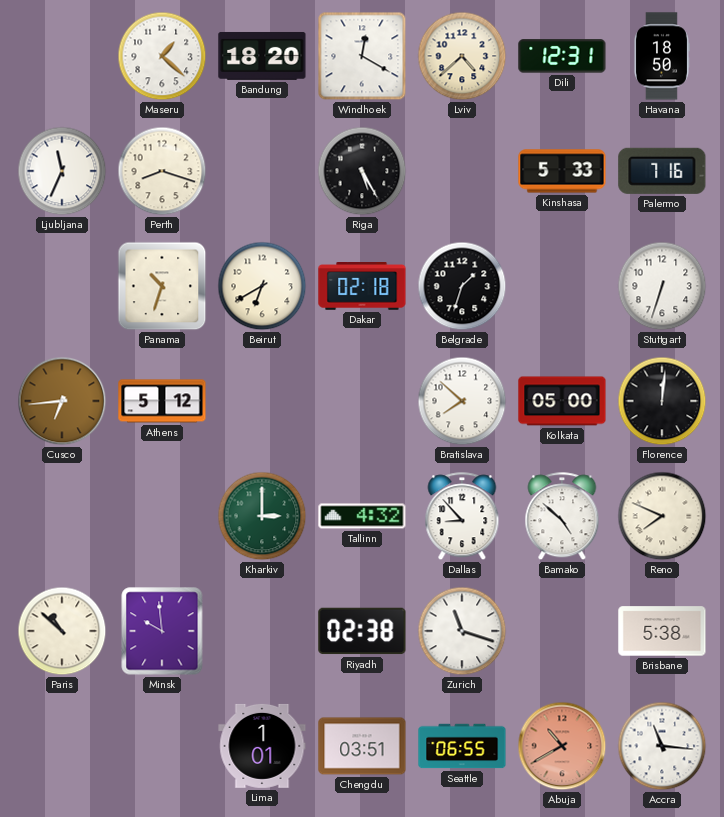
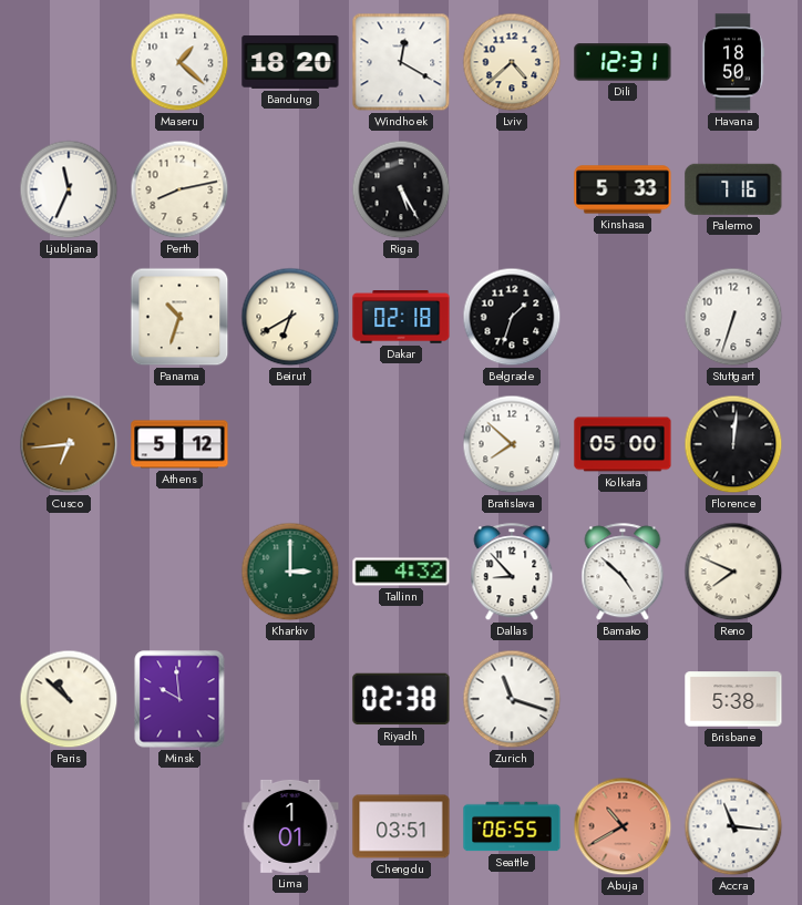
Perth: 8:18 -> 8:13 (179, 189)
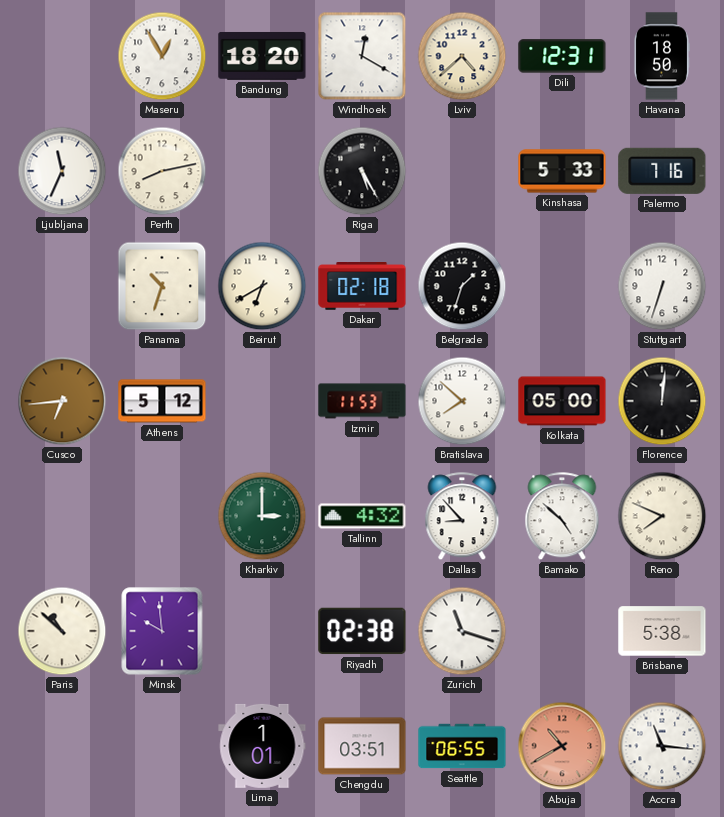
Maseru: 1:22 -> 12:55 (162, 56)
Izmir: none -> 11:53 (362, 401)
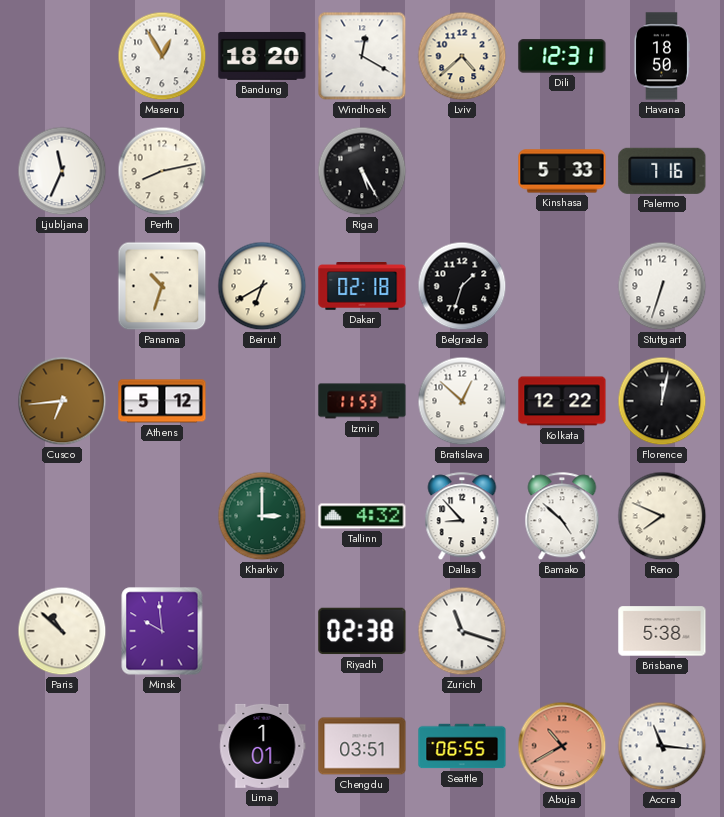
Bratislava: 7:52 -> 12:52 (462, 401)
Kolkata: 05:00 -> 12:22 (562, 401)
Florence: 12:01 -> 12:02 (662, 401)
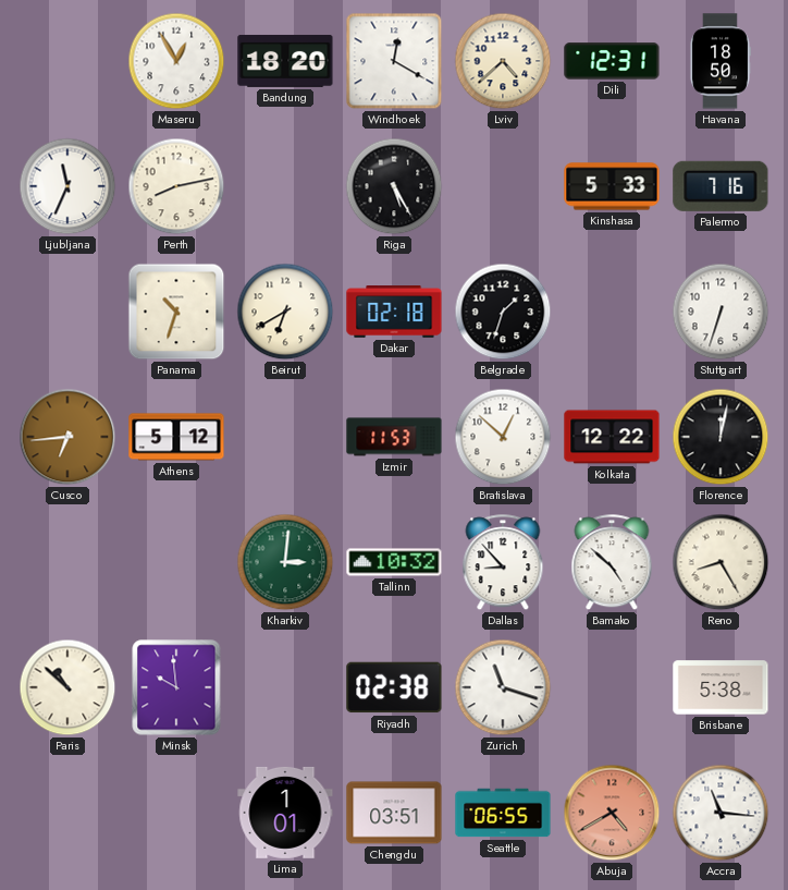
Kharkiv: 3:00 -> 3:01 (285, 562)
Tallinn: 4:32 -> 10:32 (394, 562)
Reno: 7:49 -> 8:25 (721, 562)
Abuja: 10:40 -> 4:40 (612, 813)
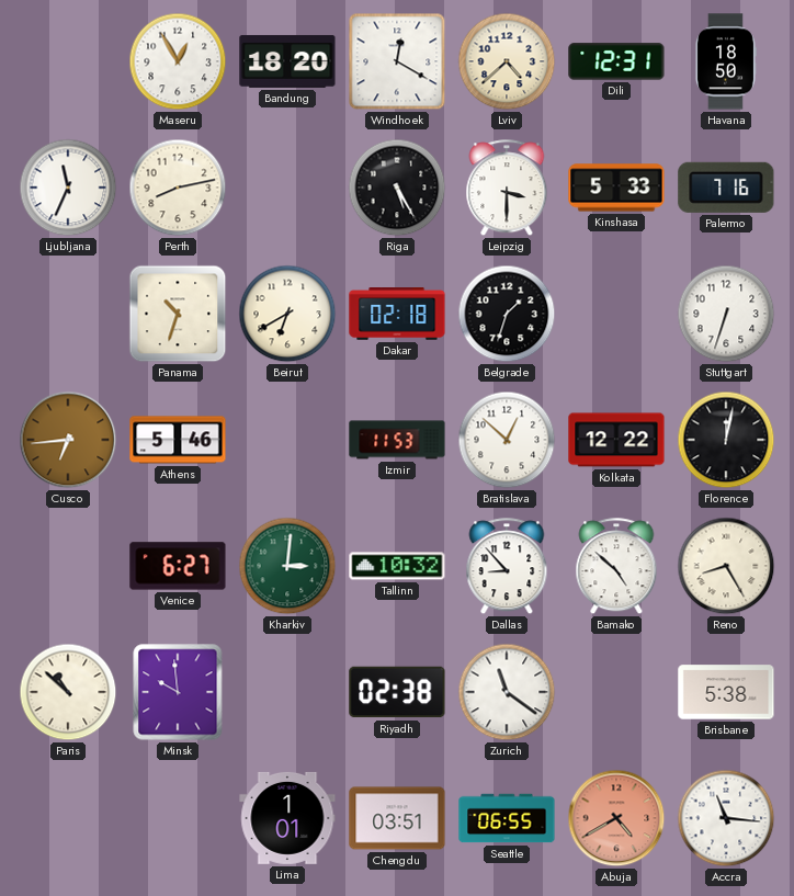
Leipzig: none -> 3:30 (507, 189)
Athens: 5:12 -> 5:46 (178, 440)
Venice: none -> 6:27 (178, 566)
Zurich: 11:18 -> 11:21 (507, 692)
